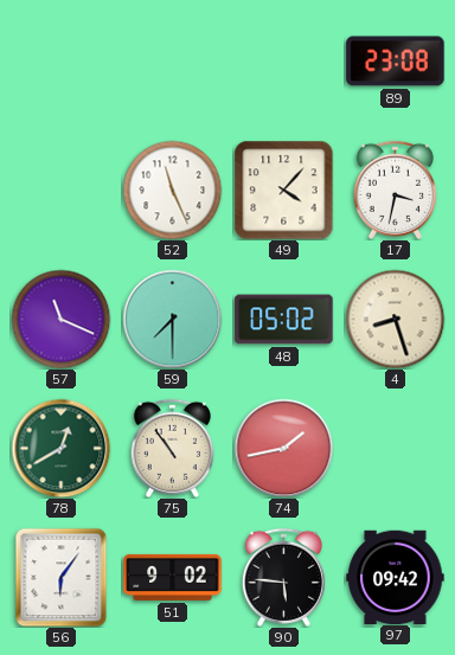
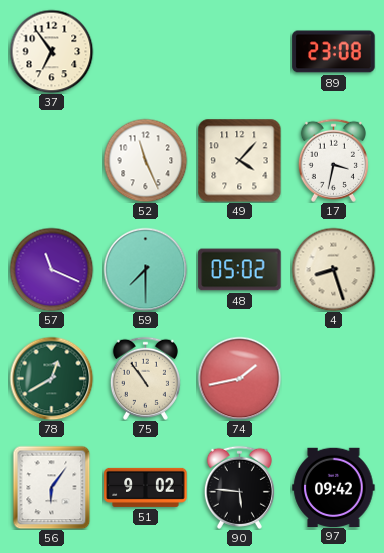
37: none -> 6:54 (51, 51)
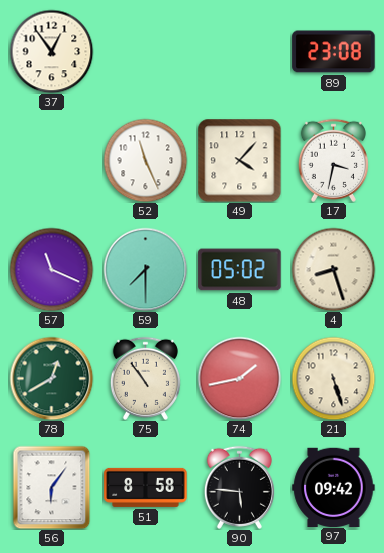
37: 6:54 -> 12:54 (51, 51)
21: none -> 5:27 (333, 378)
51: 9:02 -> 8:58 (146, 487)
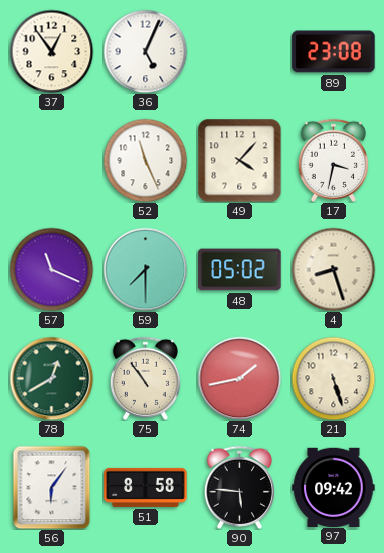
36: none -> 5:04 (145, 51)
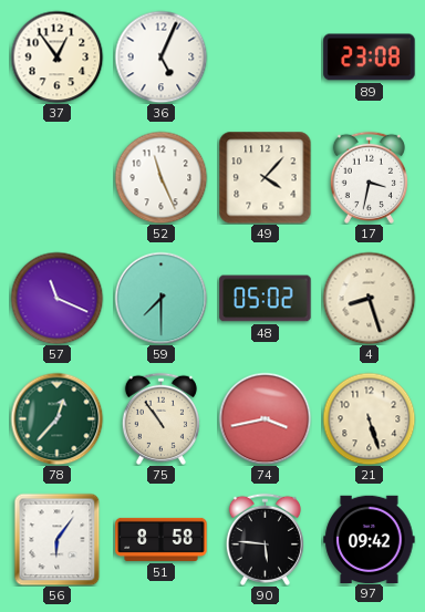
78: 12:40 -> 12:37 (56, 418)
74: 1:43 -> 3:43 (265, 418)
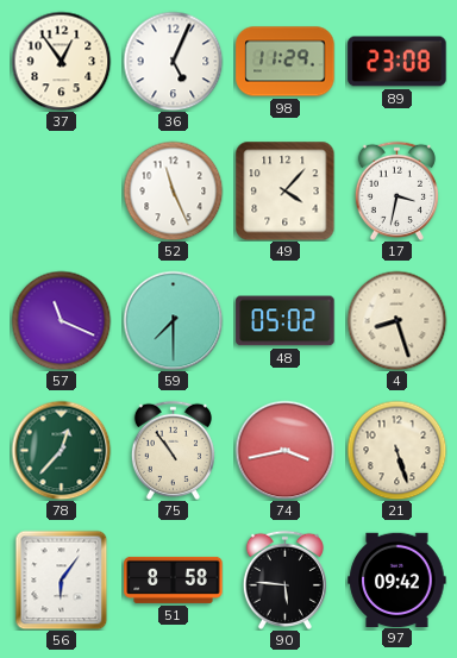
98: none -> 11:29 (286, 62)
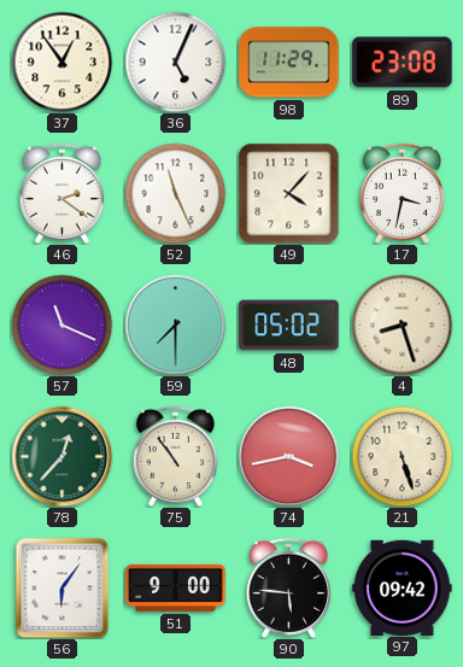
46: none -> 2:21 (61, 193)
51: 8:58 -> 9:00 (176, 587)
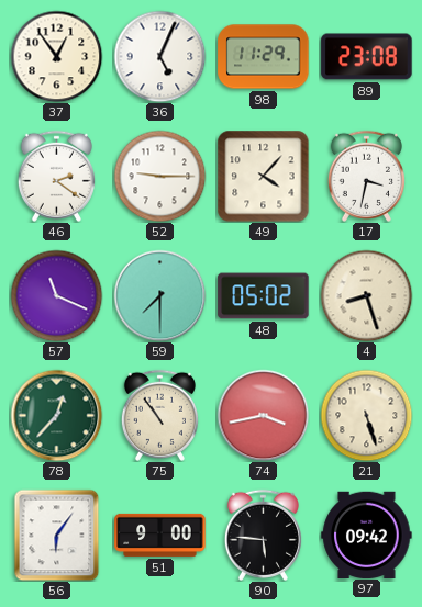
52: 11:26 -> 9:15 (159, 176)
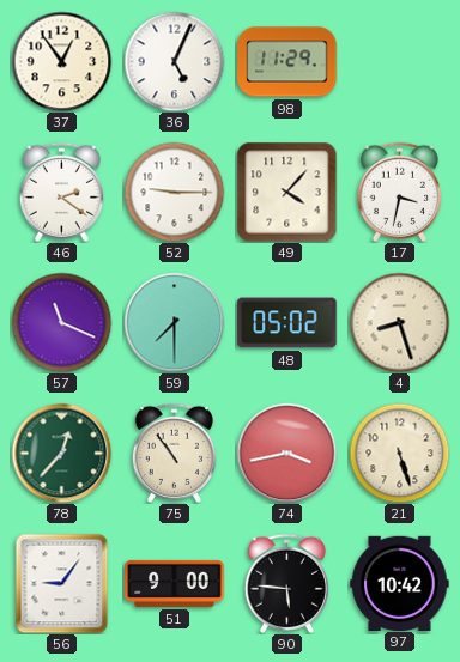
89: 23:08 -> none (367, 57)
56: 6:06 -> 9:06 (62, 583)
97: 09:42 -> 10:42 (400, 583)
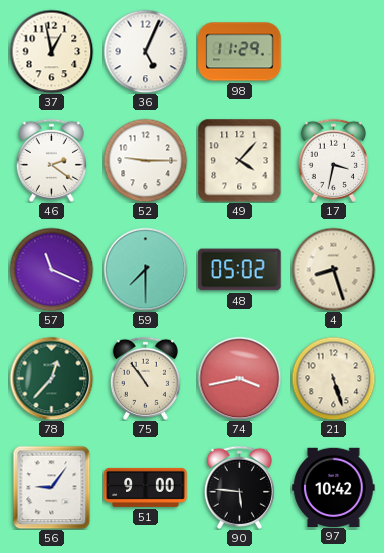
37: 12:54 -> 12:58 (51, 51)
